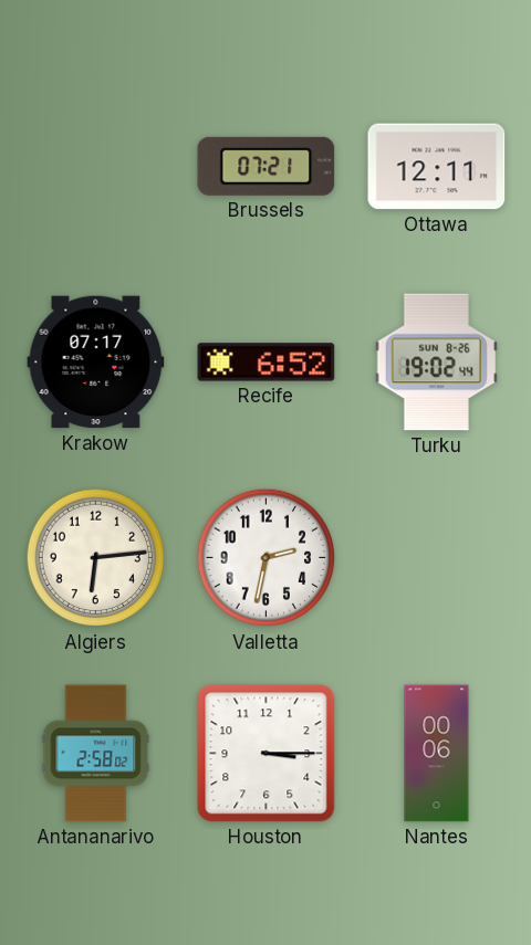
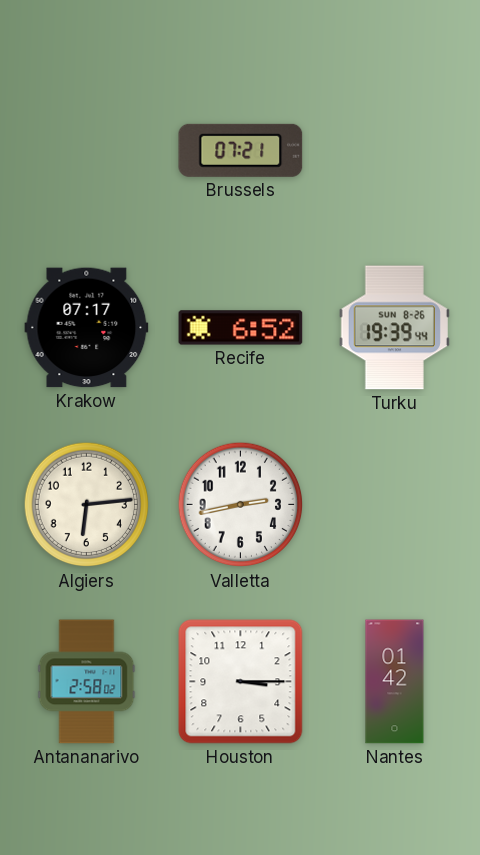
Ottawa: 12:11 -> none (437, 167)
Turku: 19:02 -> 19:39 (394, 328)
Valletta: 2:32 -> 2:43 (241, 505)
Nantes: 00:06 -> 01:42 (395, 682)
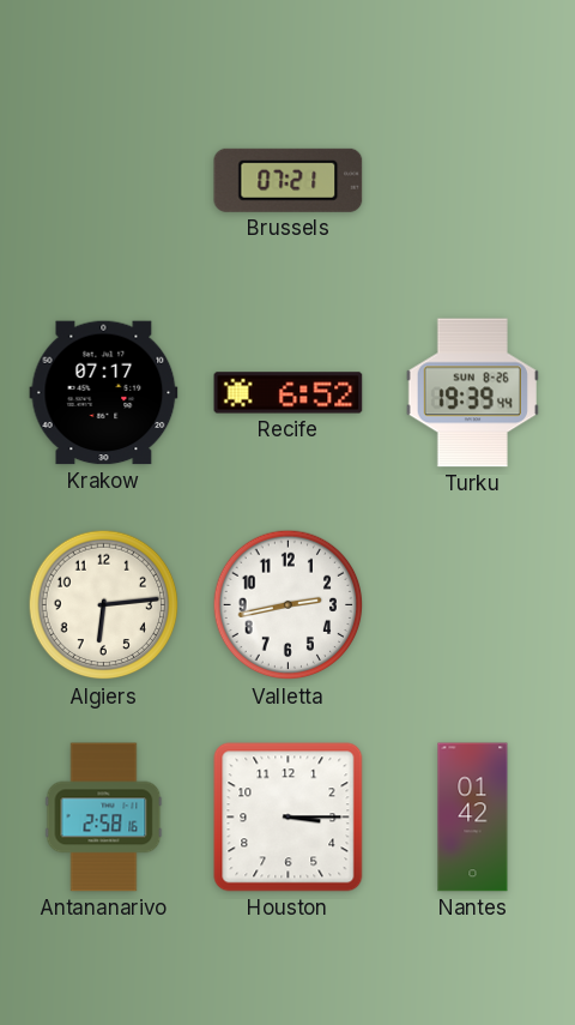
Antananarivo: 2:58:02 -> 2:58:16 (104, 818)
